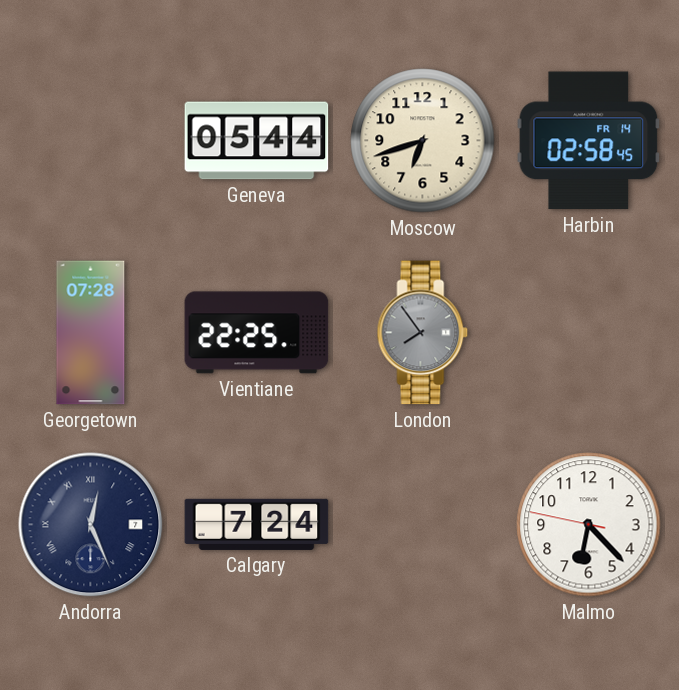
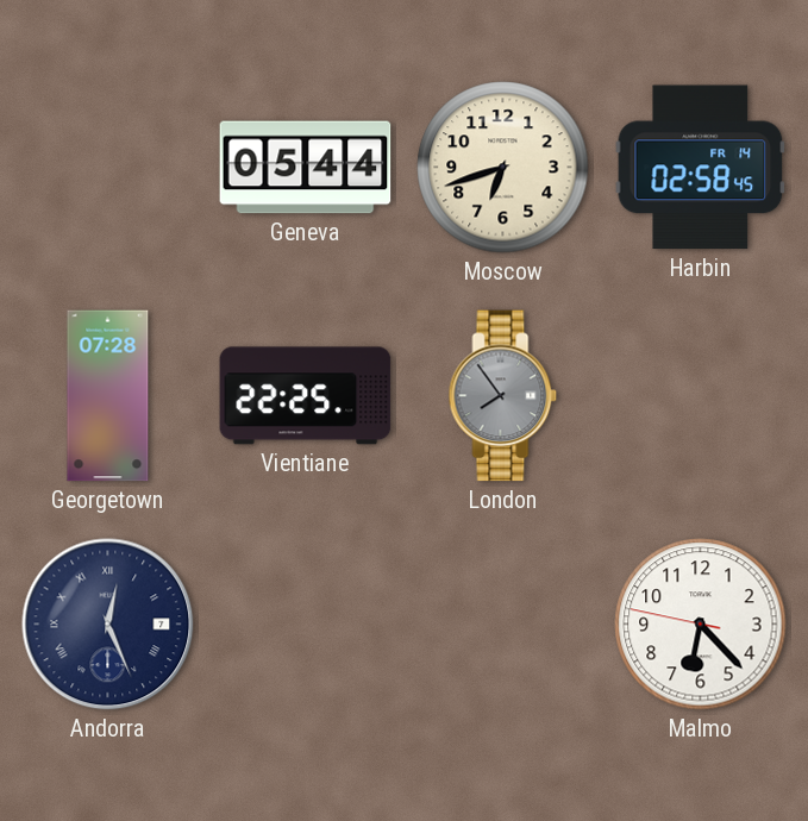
Calgary: 7:24 -> none (257, 524)
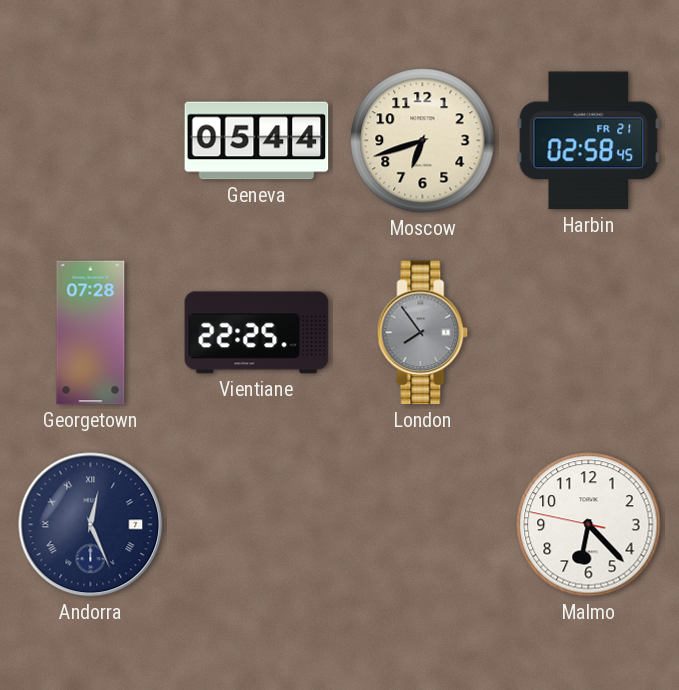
Harbin date: FR 14 -> FR 21 (589, 141)
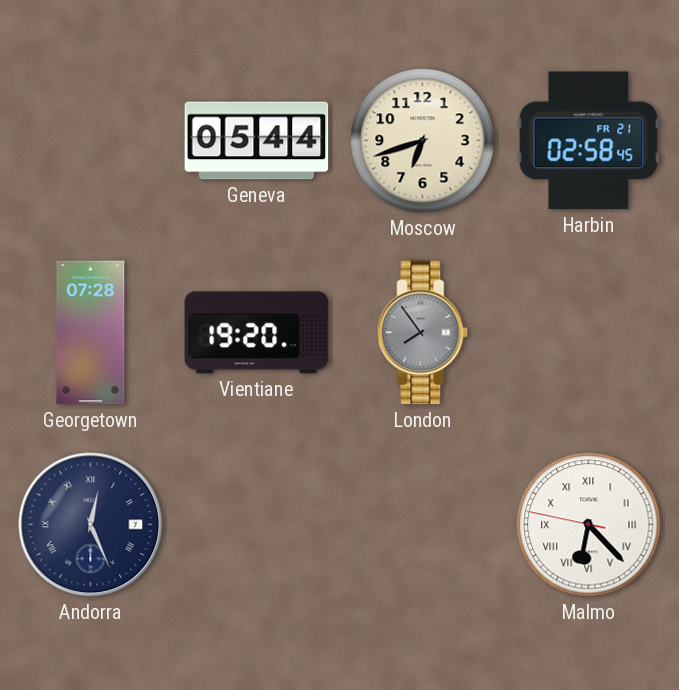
Vientiane: 22:25 -> 19:20 (257, 333)
Malmo numerals: Arabic -> Roman (589, 525)
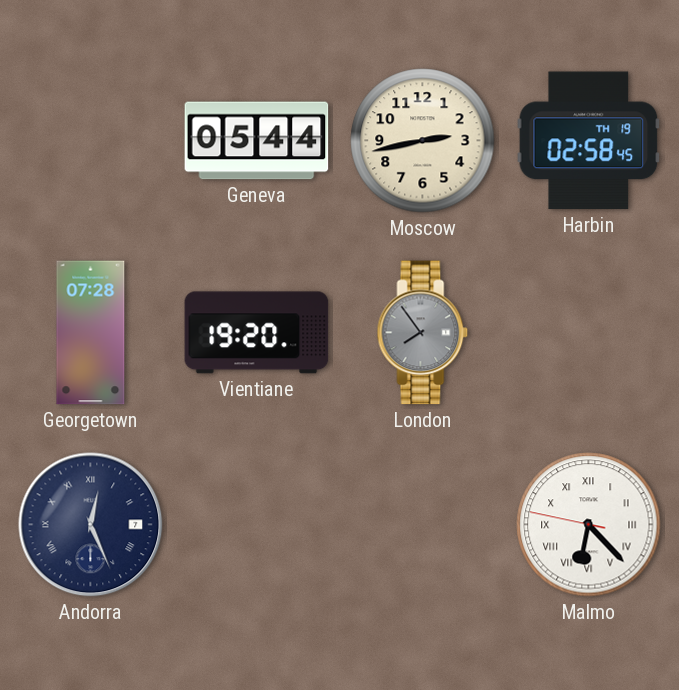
Moscow: 6:42 -> 2:43 (423, 141)
Harbin date: FR 21 -> TH 19 (589, 141)
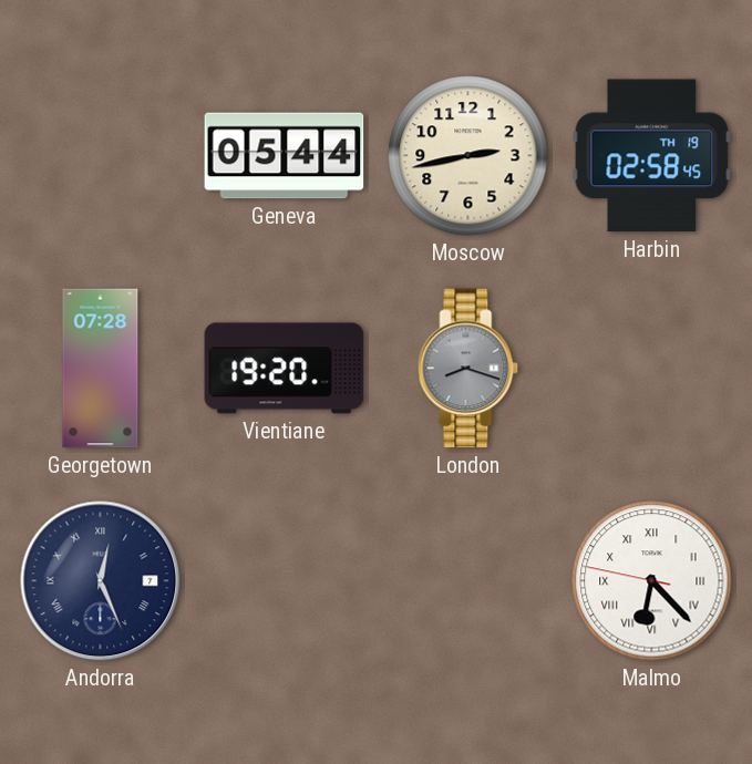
London: 7:54 -> 8:18 (468, 369)
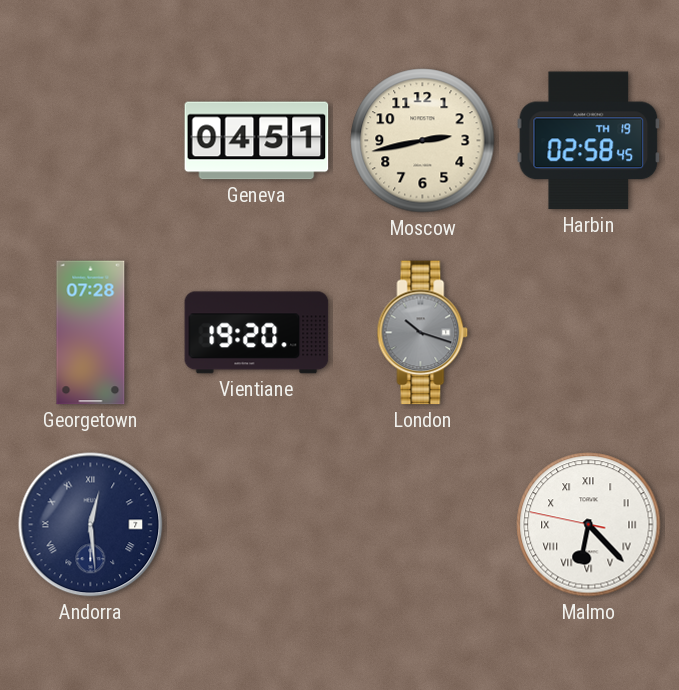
Geneva: 05:44 -> 04:51 (257, 141)
London: 8:18 -> 10:18 (423, 333)
Andorra: 12:26 -> 12:29 (91, 525)
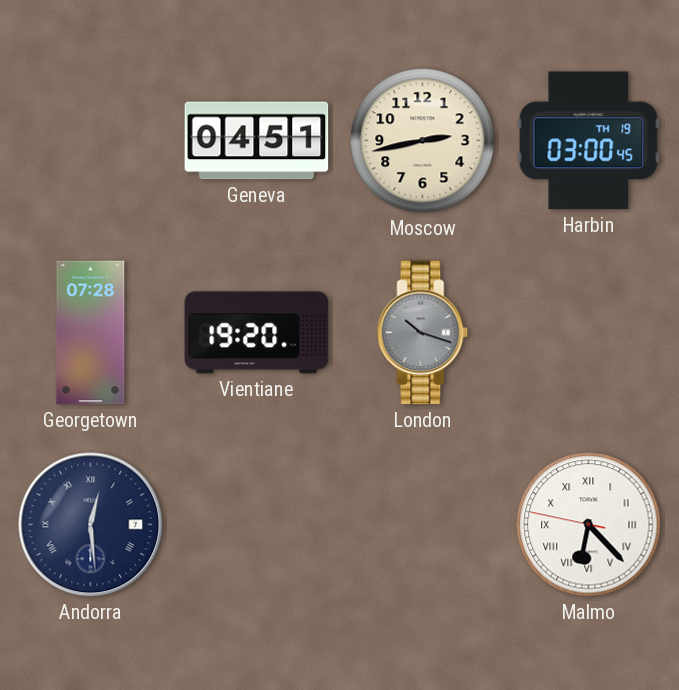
Harbin: 02:58 -> 03:00 (589, 141)
